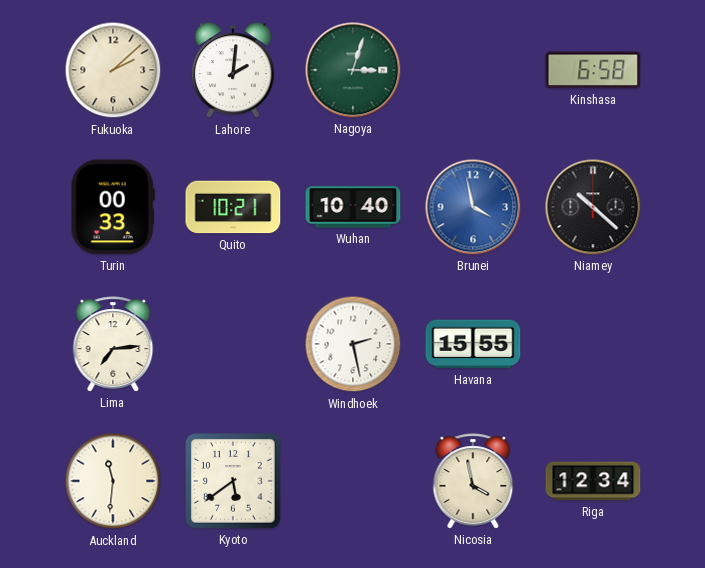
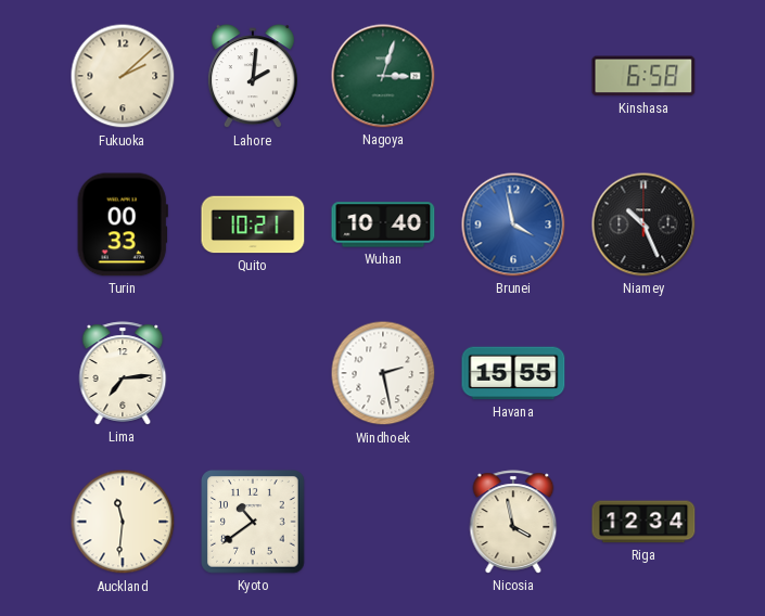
Niamey: 10:22 -> 10:26 (643, 224)
Kyoto: 5:39 -> 10:39 (254, 523)
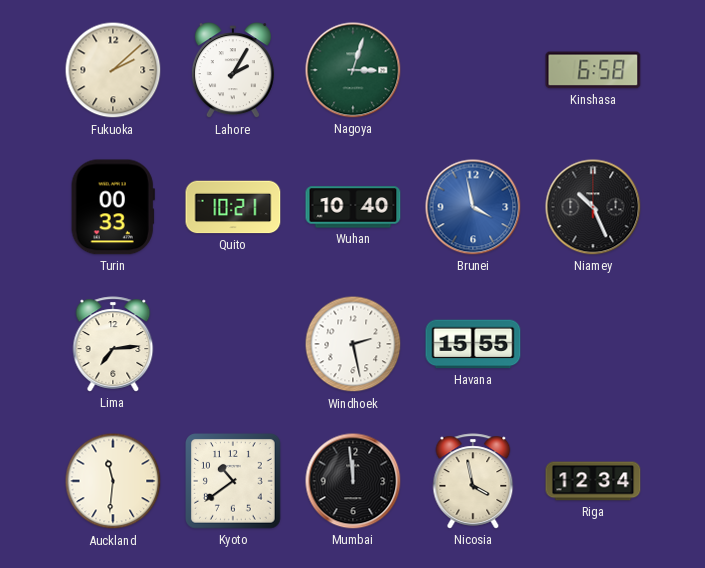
Lahore: 2:01 -> 2:05 (233, 71)
Mumbai: none -> 11:59 (353, 481)
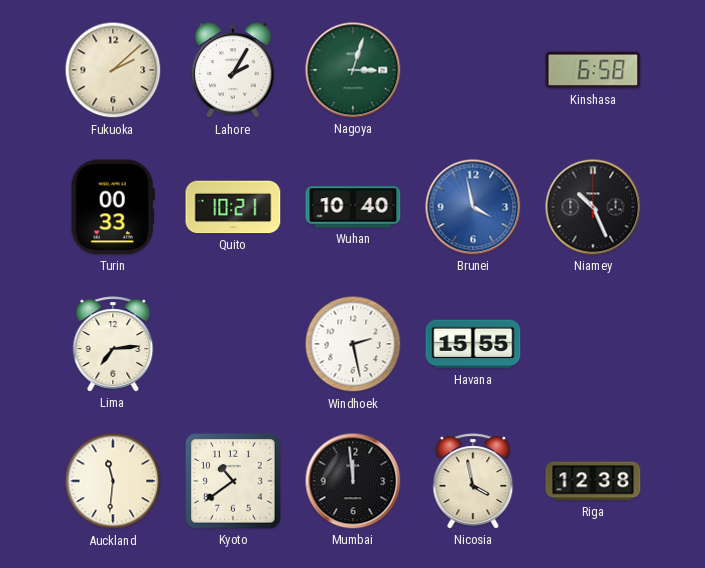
Riga: 12:34 -> 12:38 (593, 481)
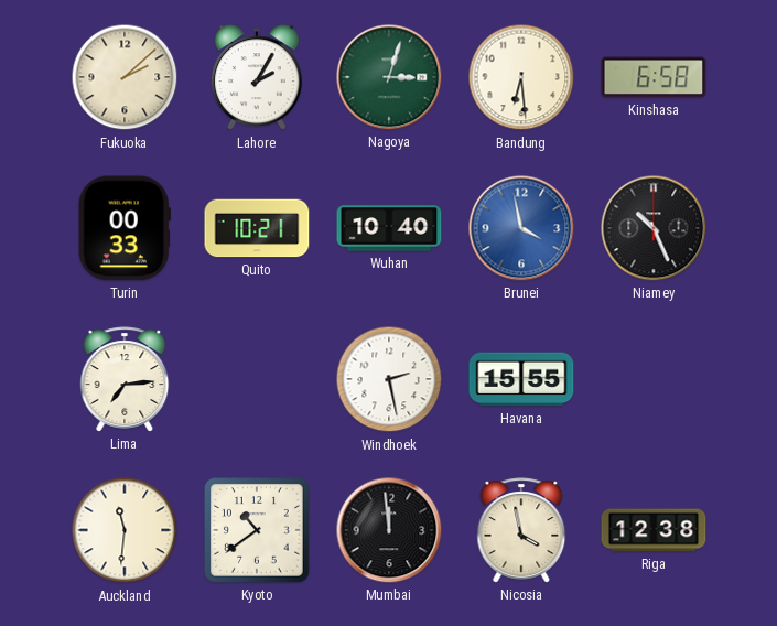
Bandung: none -> 6:29 (521, 77)
